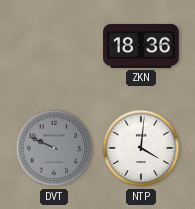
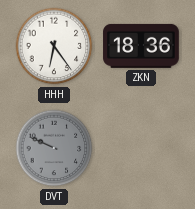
HHH: none -> 6:24 (54, 46)
NTP: 4:01 -> none (141, 148)
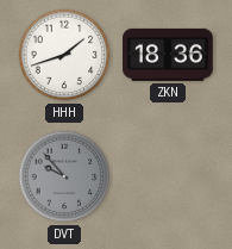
HHH: 6:24 -> 1:42 (64, 55)
DVT: 9:49 -> 9:53 (64, 176)
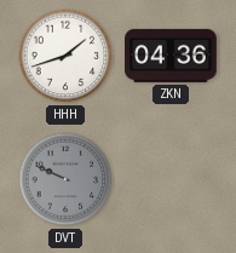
ZKN: 18:36 -> 04:36 (171, 56)
DVT: 9:53 -> 9:49 (65, 179)
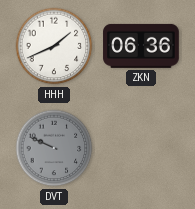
HHH: 1:42 -> 1:41 (54, 46)
ZKN: 04:36 -> 06:36 (141, 46)
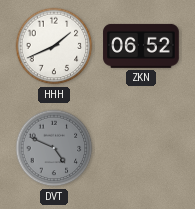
ZKN: 06:36 -> 06:52 (141, 46)
DVT: 9:49 -> 4:49 (54, 148)
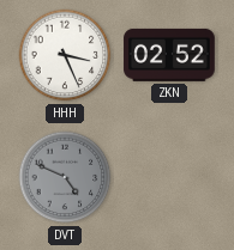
HHH: 1:41 -> 3:26 (65, 55)
ZKN: 06:52 -> 02:52 (169, 55)
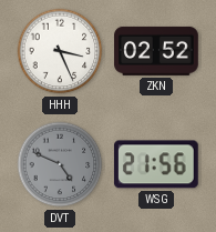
WSG: none -> 21:56 (156, 164)
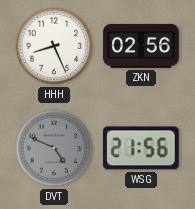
HHH: 3:26 -> 8:26 (54, 46)
ZKN: 02:52 -> 02:56 (141, 46)
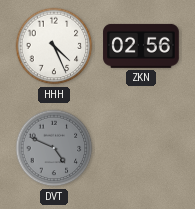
HHH: 8:26 -> 4:26 (54, 46)
WSG: 21:56 -> none (141, 148)
